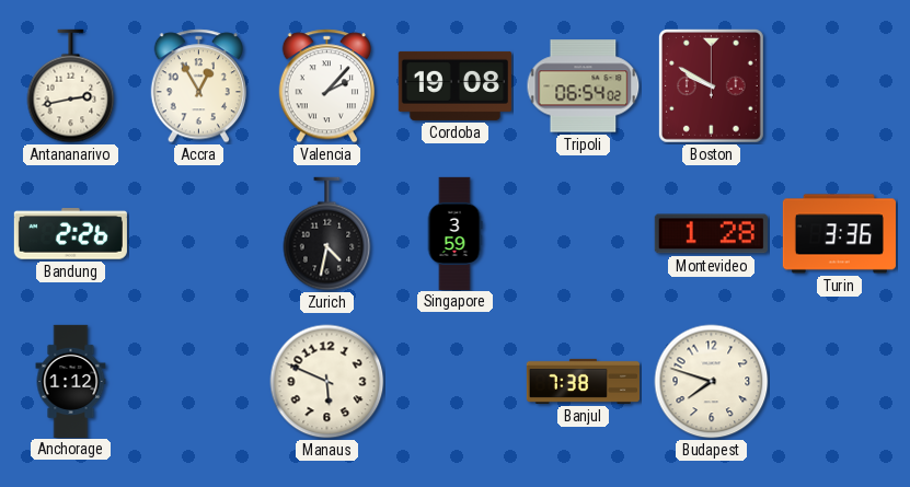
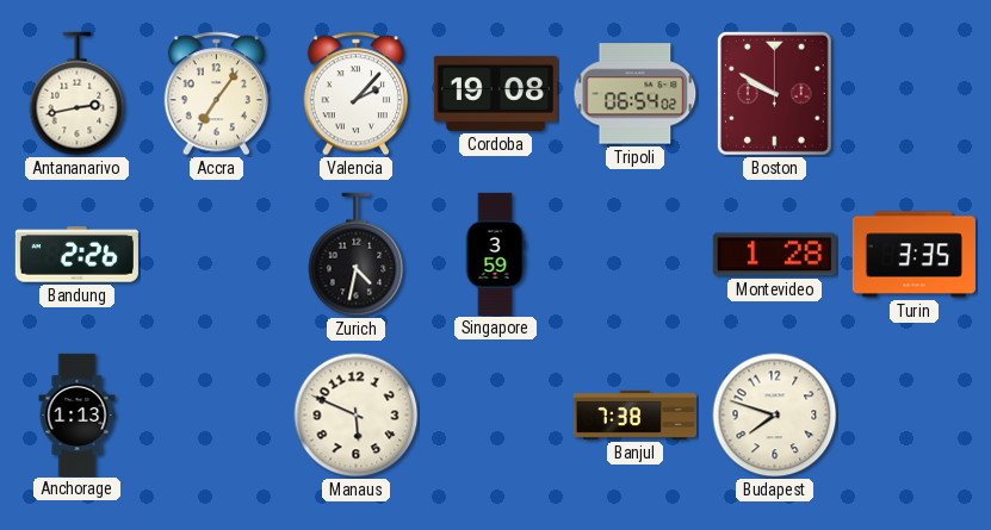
Accra: 12:55 -> 7:06 (216, 94)
Turin: 3:36 -> 3:35 (913, 255)
Anchorage: 1:12 -> 1:13 (78, 414)
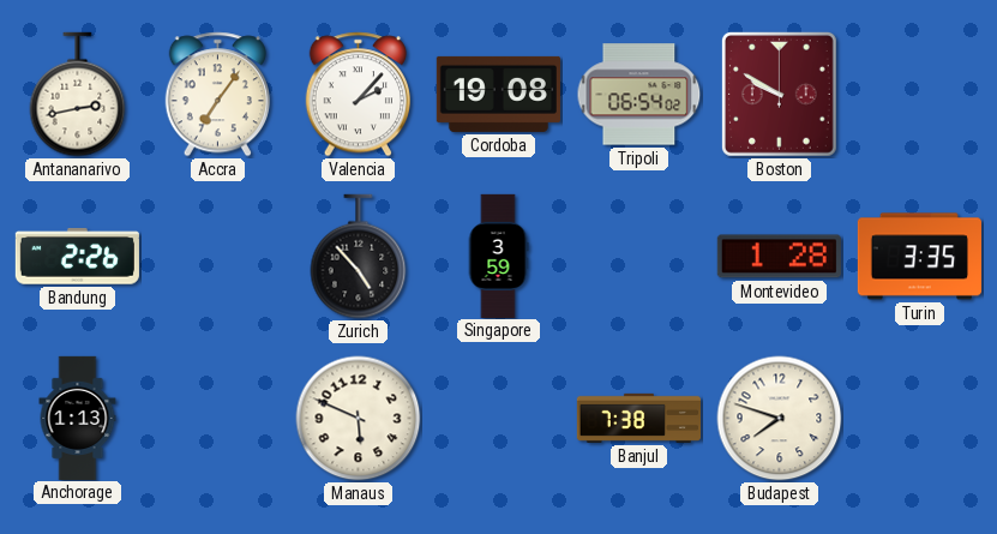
Zurich: 4:32 -> 4:53 (359, 257)
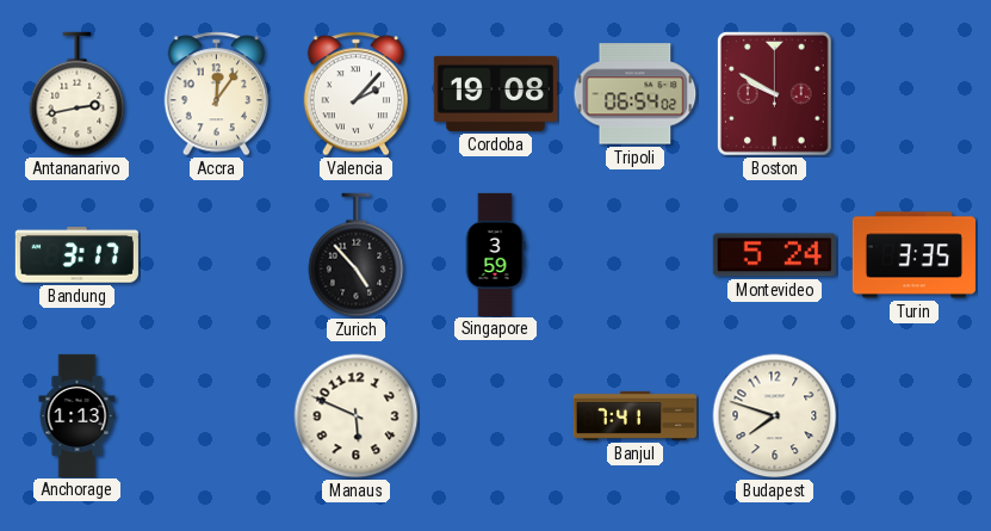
Accra: 7:06 -> 12:06 (216, 94)
Bandung: 2:26 -> 3:17 (76, 255)
Montevideo: 1:28 -> 5:24 (774, 255)
Banjul: 7:38 -> 7:41 (634, 415)
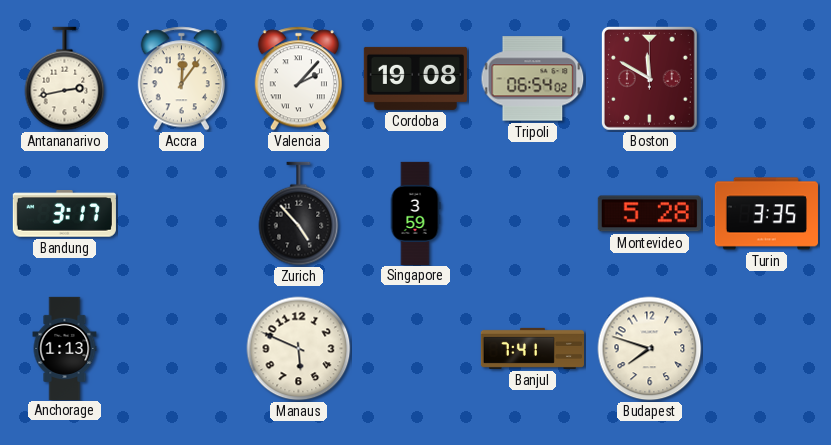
Boston: 9:50 -> 11:50 (649, 79)
Montevideo: 5:24 -> 5:28 (649, 214)
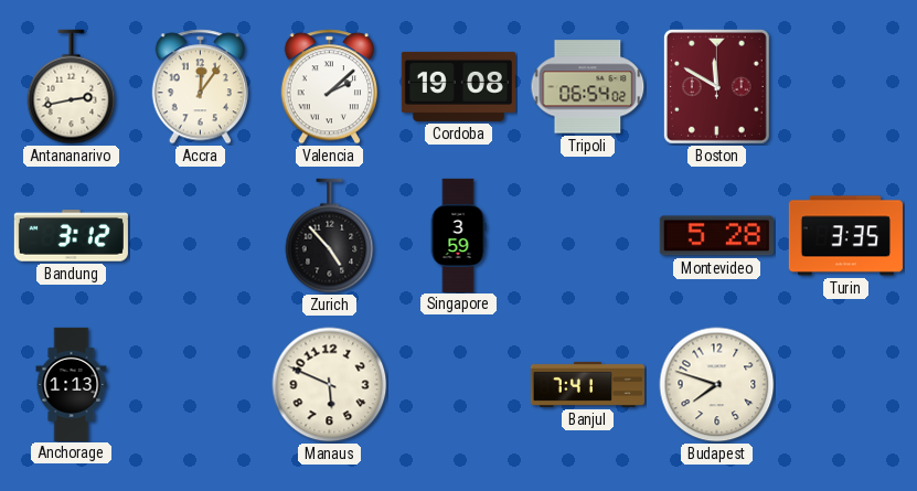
Valencia: 2:07 -> 2:08 (329, 87)
Bandung: 3:17 -> 3:12 (71, 236)
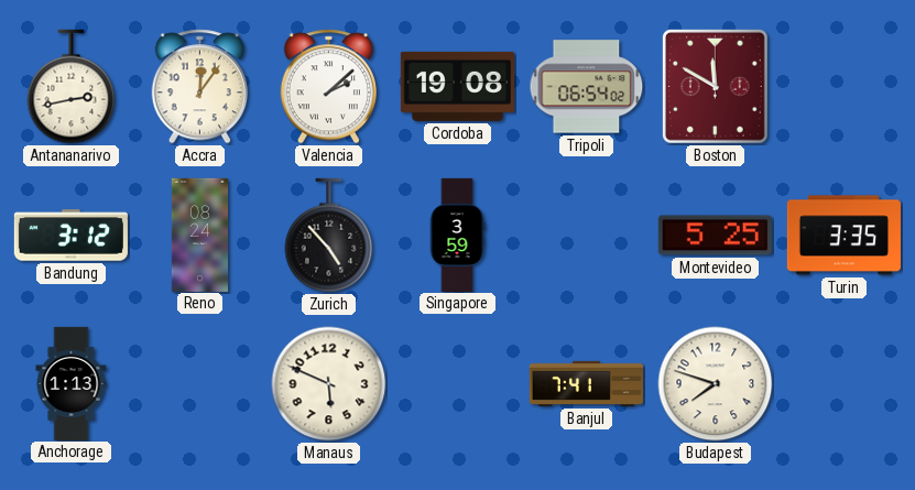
Reno: none -> 08:24 (199, 235)
Montevideo: 5:28 -> 5:25 (715, 236)
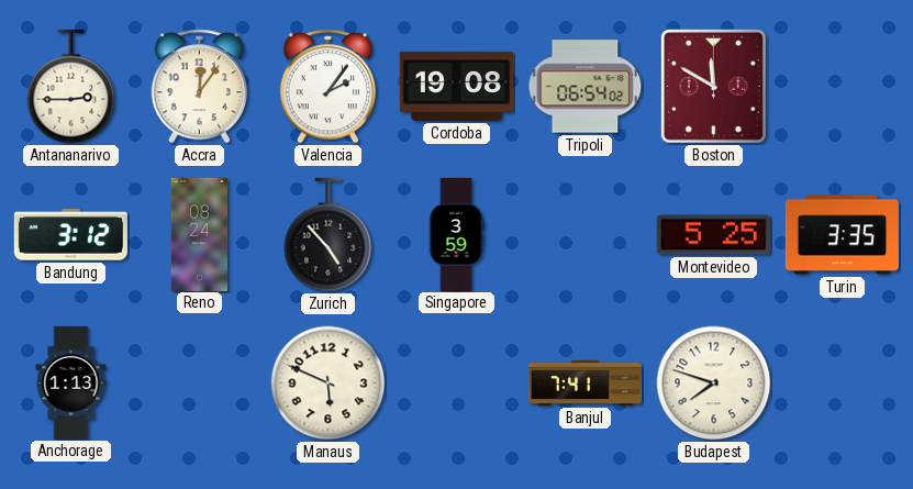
Antananarivo: 2:43 -> 2:45 (71, 87)
Valencia: 2:08 -> 2:06 (327, 87)
